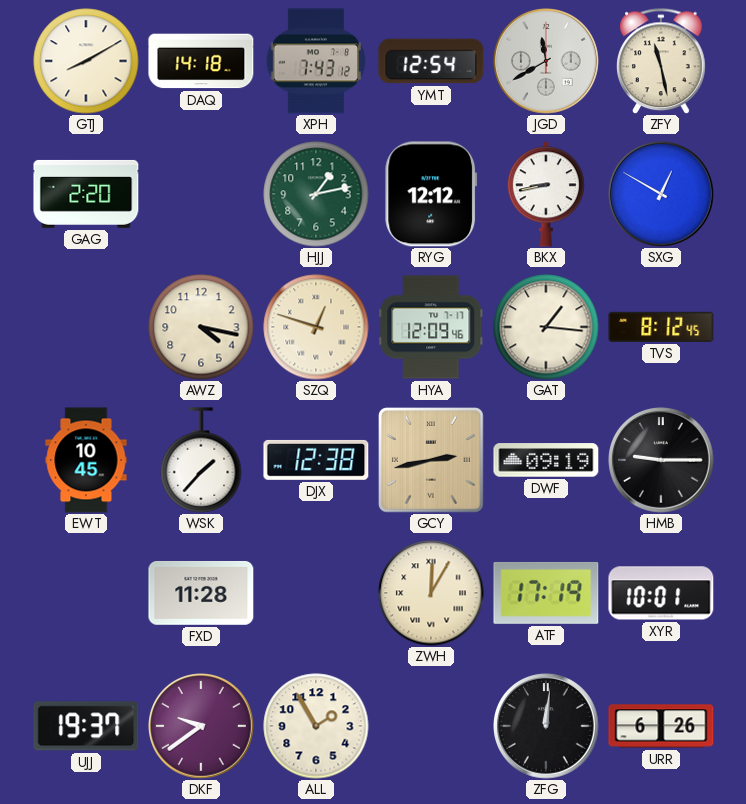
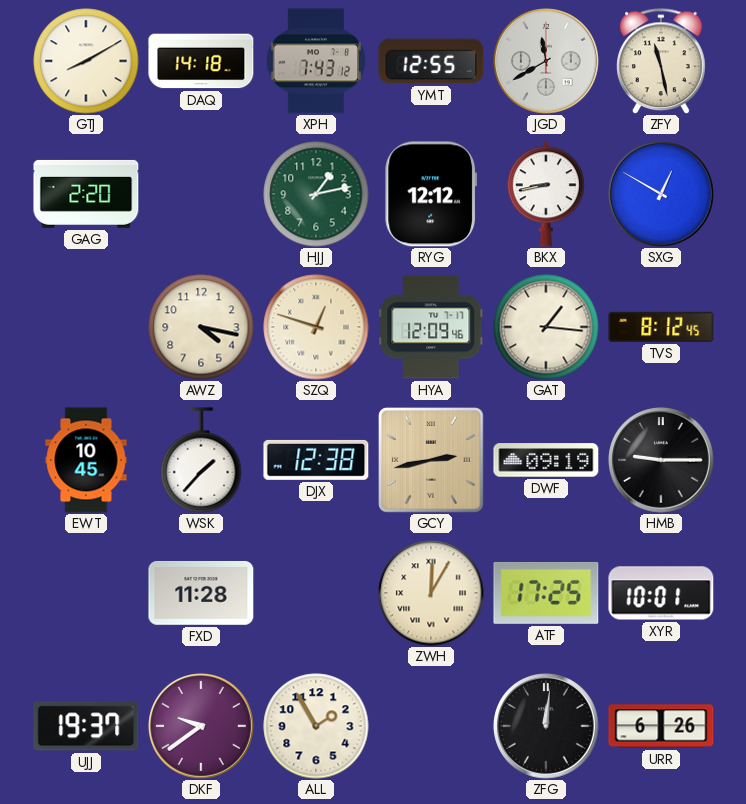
YMT: 12:54 -> 12:55 (431, 61)
ATF: 17:19 -> 17:25 (546, 593)
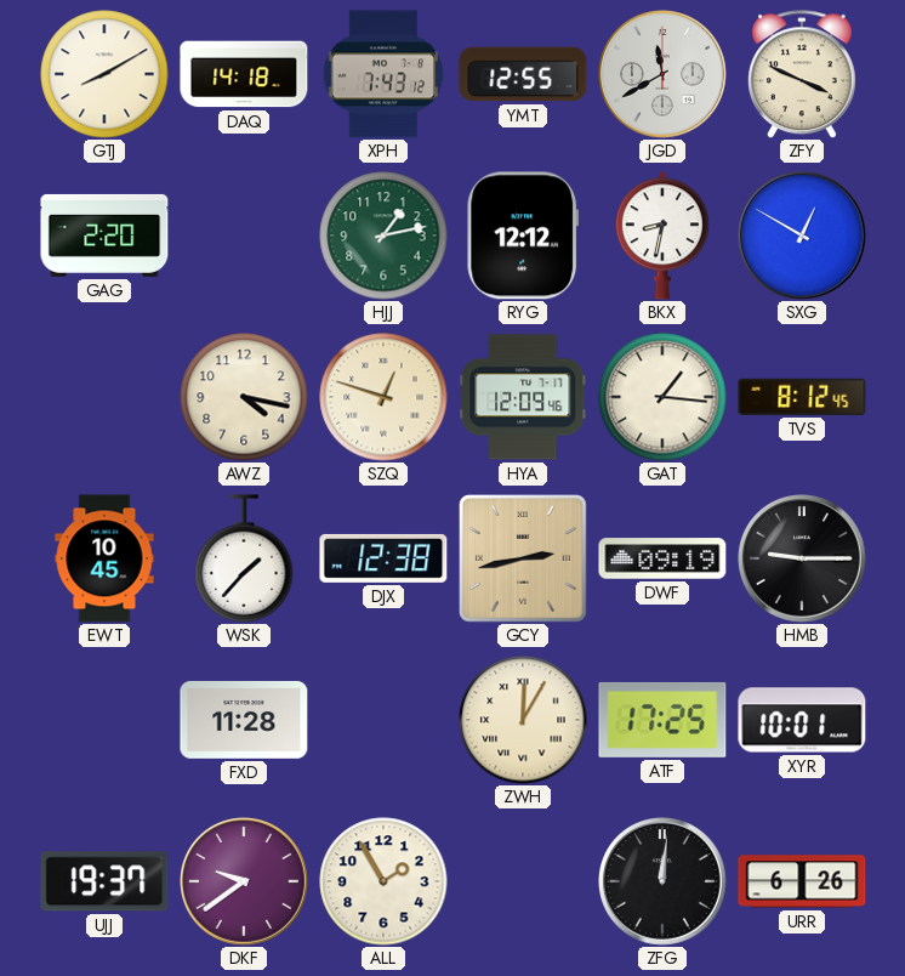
ZFY: 11:28 -> 3:49 (803, 74)
BKX: 8:43 -> 8:32 (662, 236)
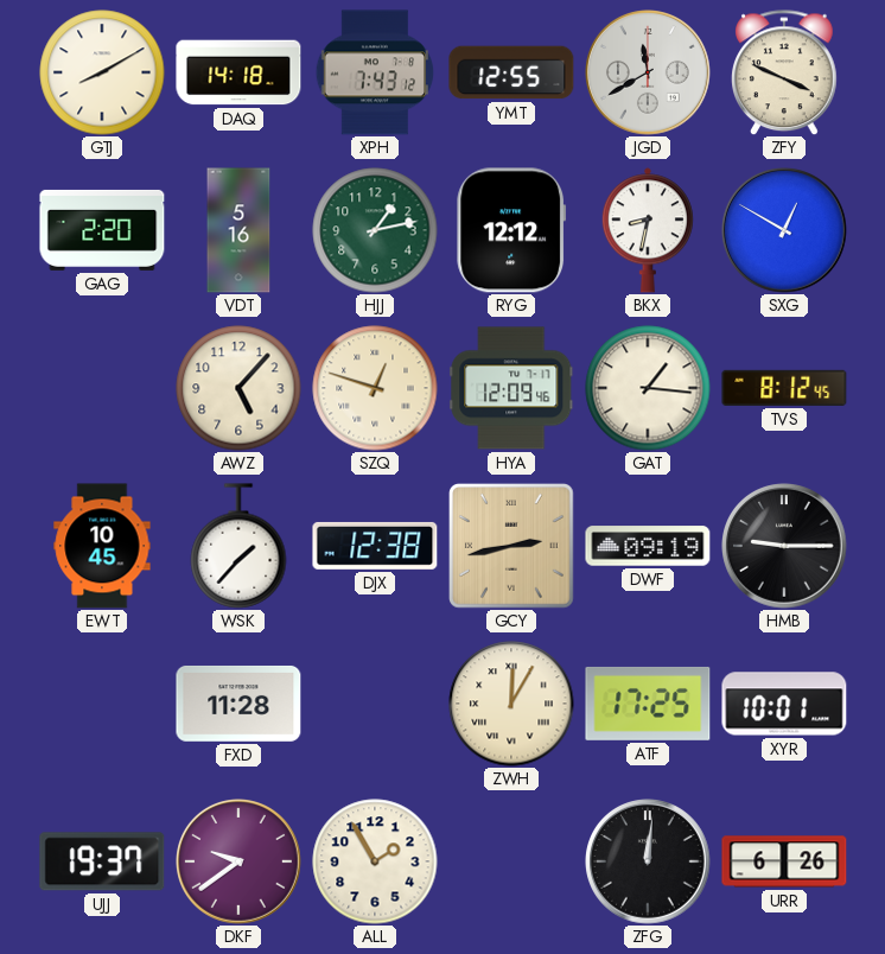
VDT: none -> 5:16 (238, 230)
AWZ: 4:17 -> 5:07 (238, 388)
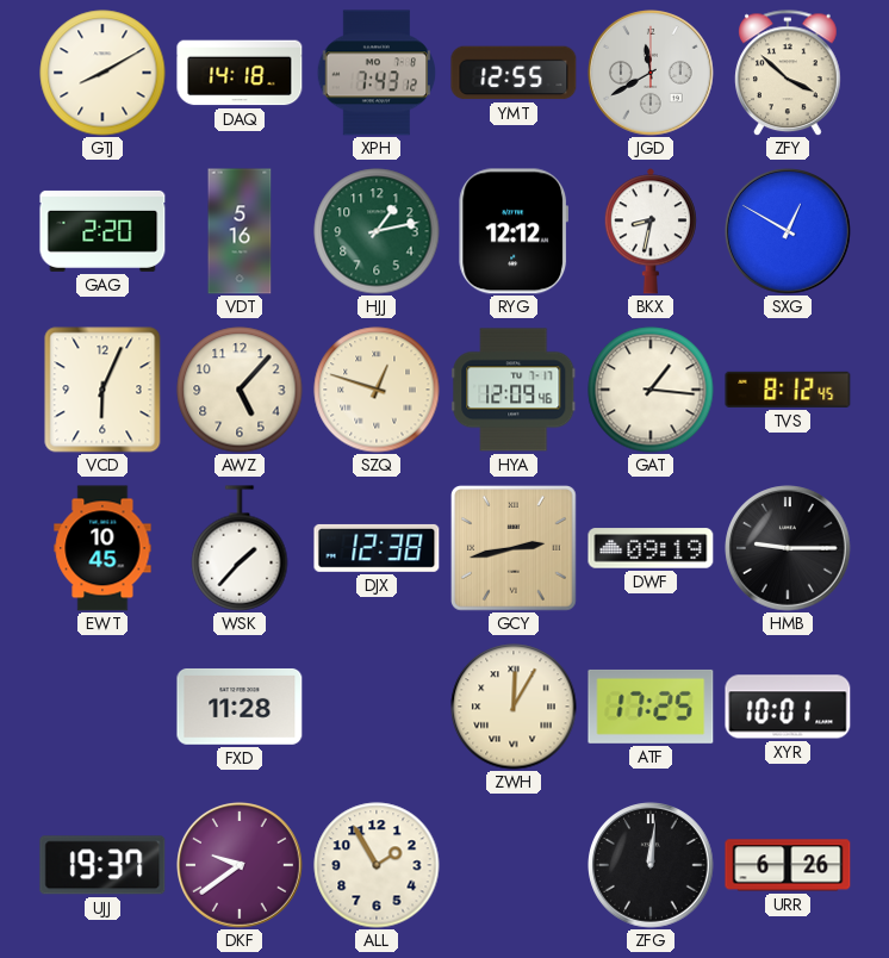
ZFY: 3:49 -> 3:52 (789, 73)
VCD: none -> 6:04 (102, 390)
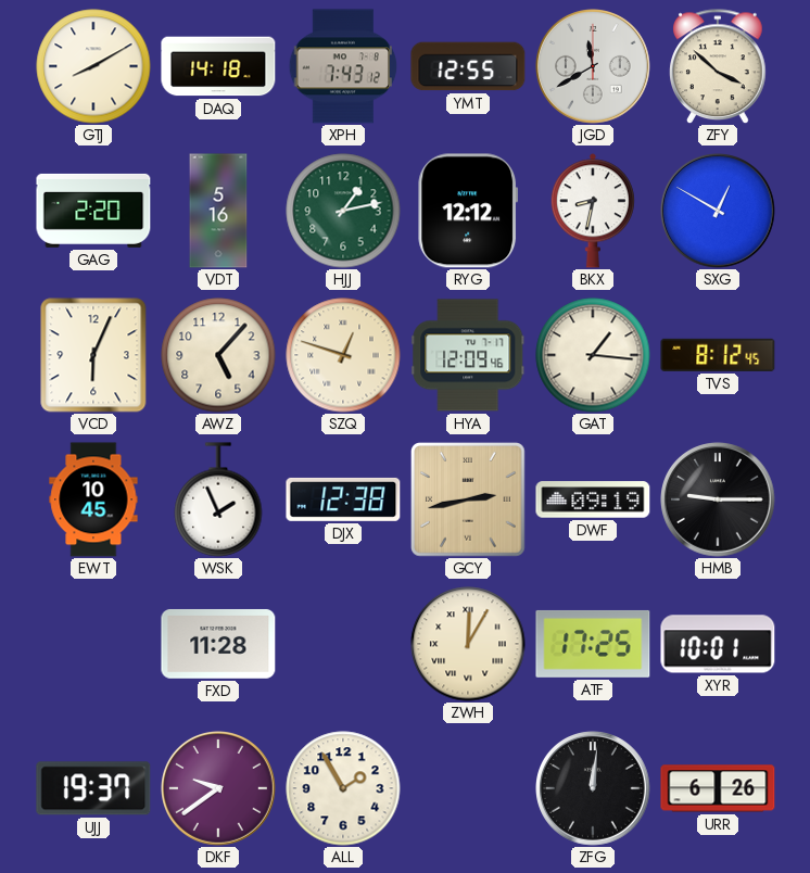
WSK: 1:37 -> 1:56 (218, 499)
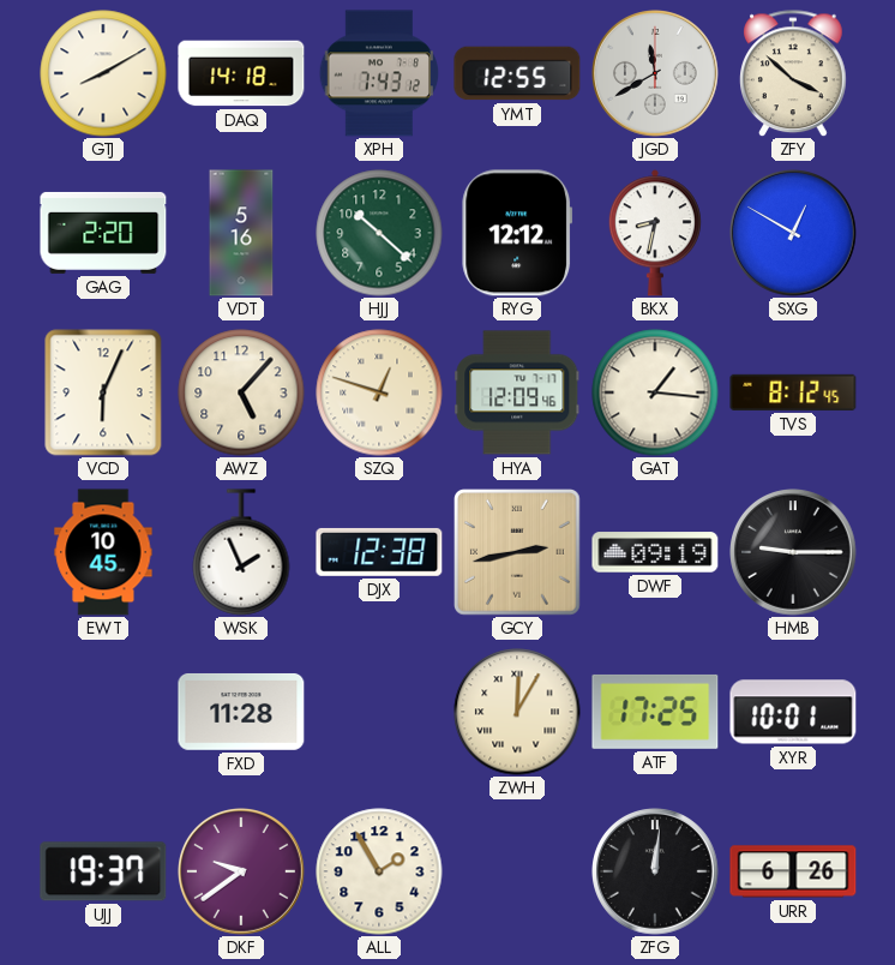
HJJ: 1:13 -> 10:22 (379, 233)
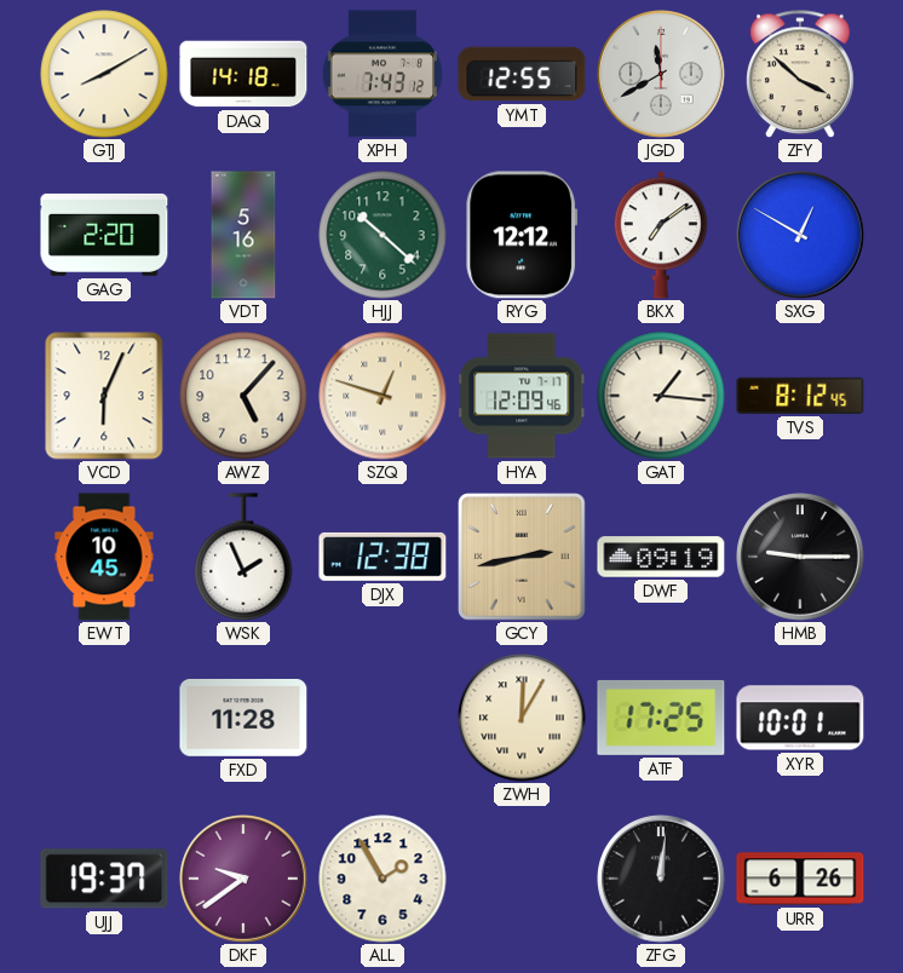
BKX: 8:32 -> 7:09 (661, 235)
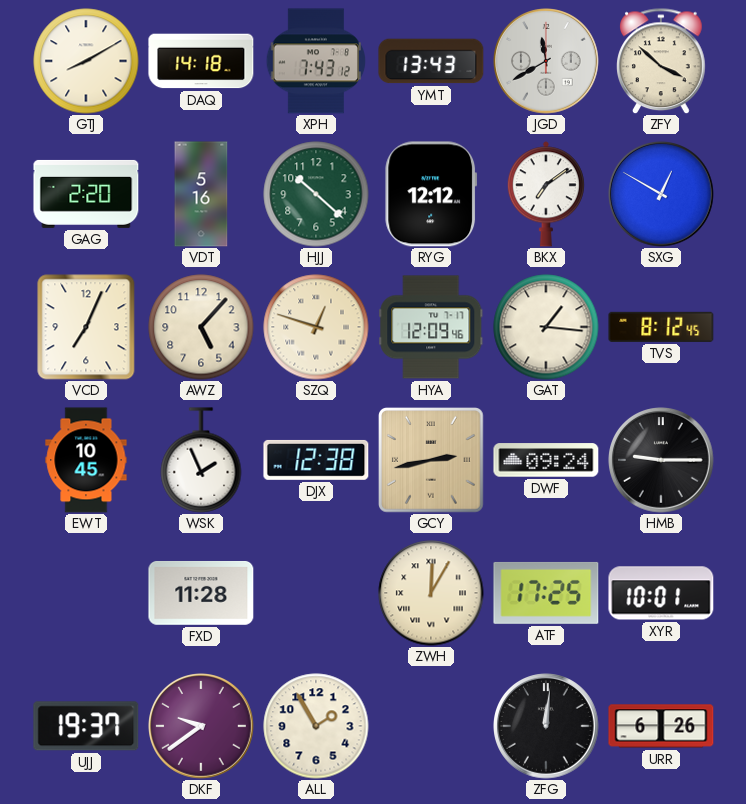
YMT: 12:55 -> 13:43 (431, 61)
VCD: 6:04 -> 7:04 (86, 327)
DWF: 09:19 -> 09:24 (546, 460)
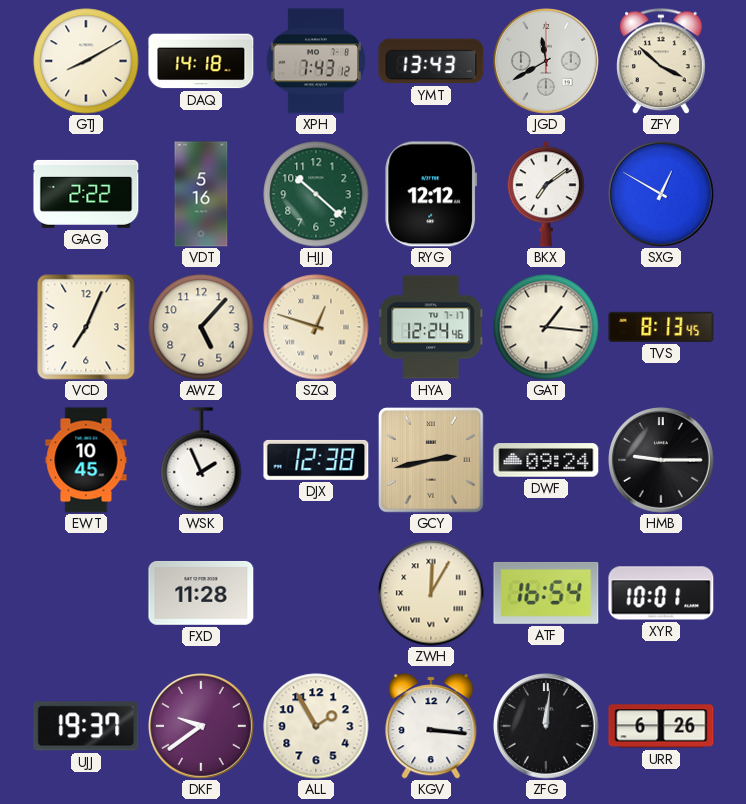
GAG: 2:20 -> 2:22 (86, 194)
HYA: 12:09 -> 12:24 (431, 327)
TVS: 8:12 -> 8:13 (661, 327)
ATF: 17:25 -> 16:54 (546, 593)
KGV: none -> 3:16 (431, 726)
